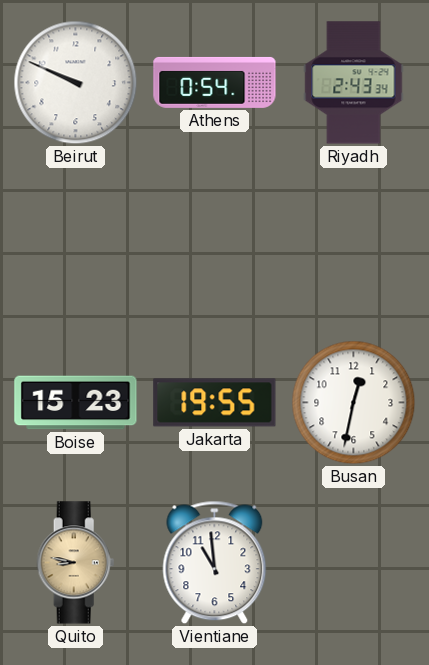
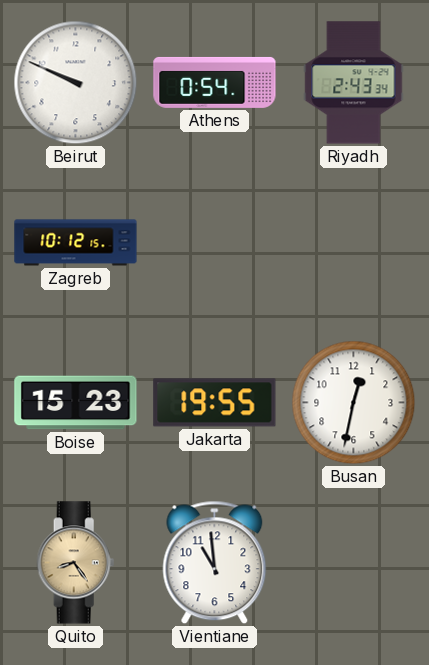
Zagreb: none -> 10:12 (76, 243)
Quito: 8:47 -> 8:24 (76, 563)
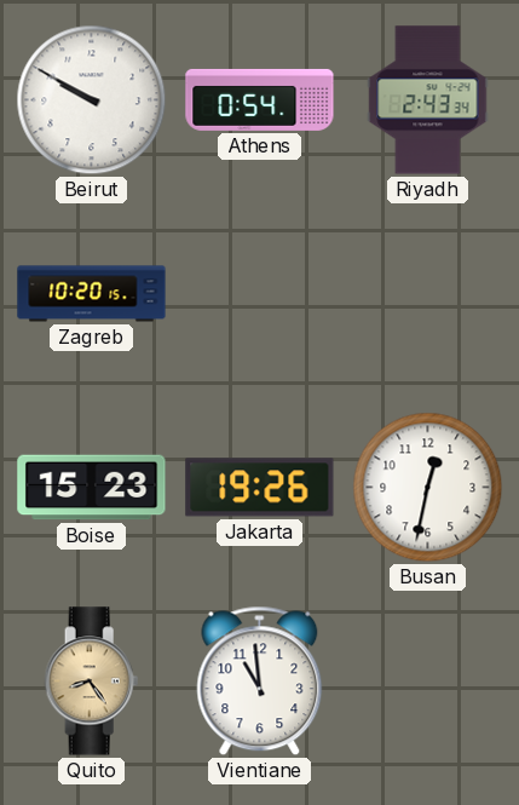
Beirut: 9:49 -> 9:50 (92, 100)
Zagreb: 10:12 -> 10:20 (92, 294)
Jakarta: 19:55 -> 19:26 (260, 488)
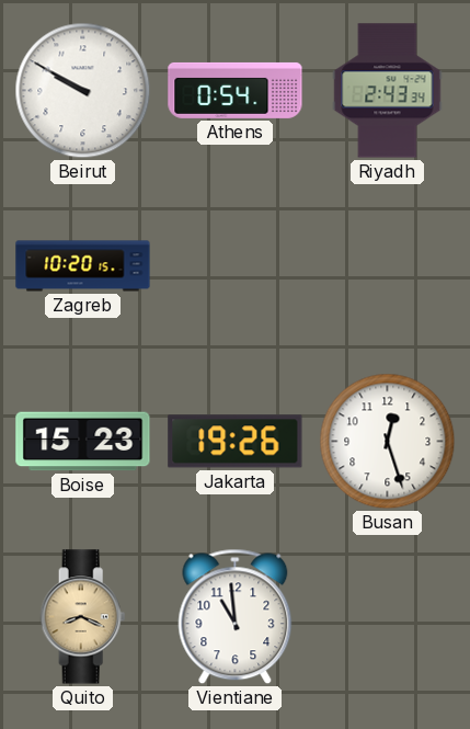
Busan: 12:32 -> 12:27 (388, 442)
Quito: 8:24 -> 8:19 (83, 617)
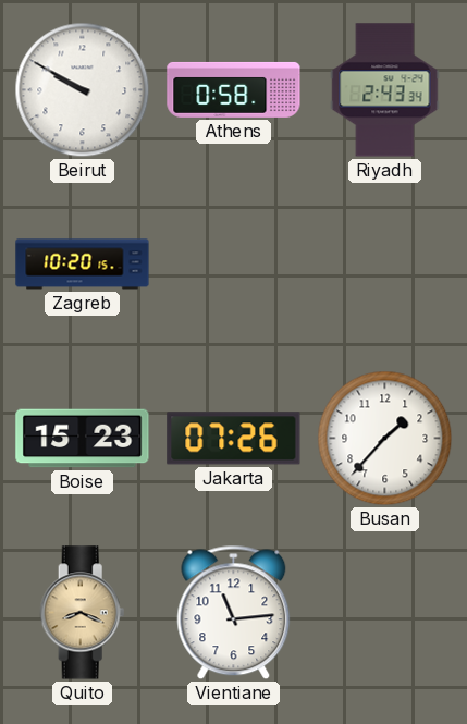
Athens: 0:54 -> 0:58 (234, 89)
Jakarta: 19:26 -> 07:26 (234, 439)
Busan: 12:27 -> 1:37 (385, 439)
Vientiane: 10:59 -> 11:14 (234, 613)
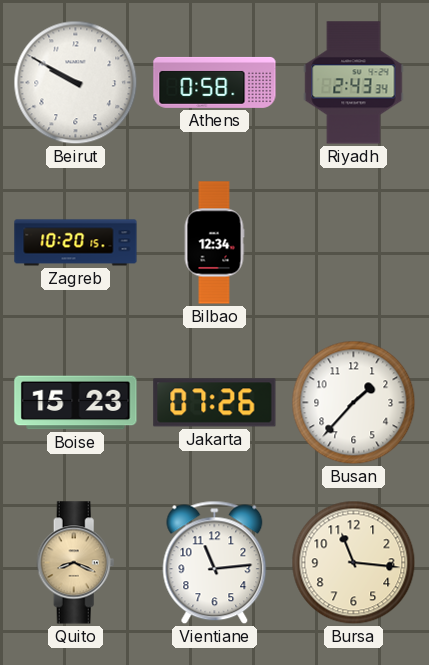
Bilbao: none -> 12:34 (214, 243)
Bursa: none -> 11:16 (354, 563)
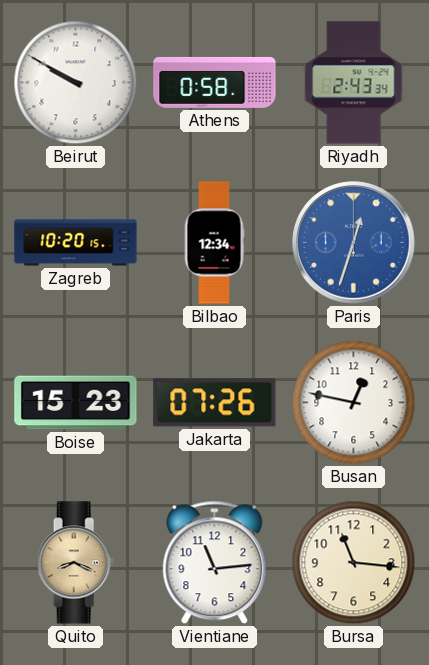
Paris: none -> 12:33 (354, 243)
Busan: 1:37 -> 12:47 (354, 403)
